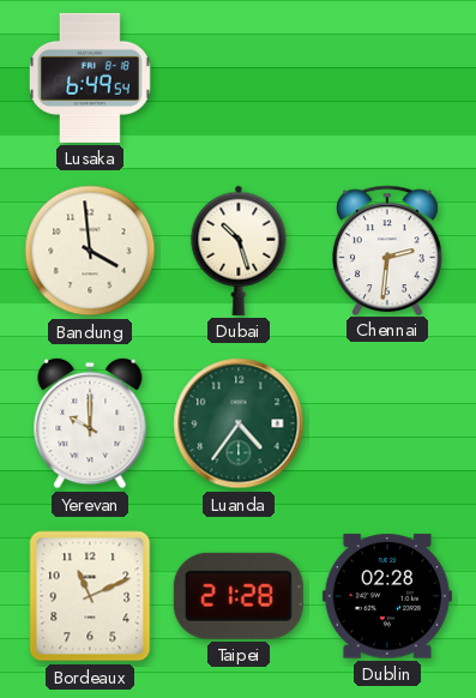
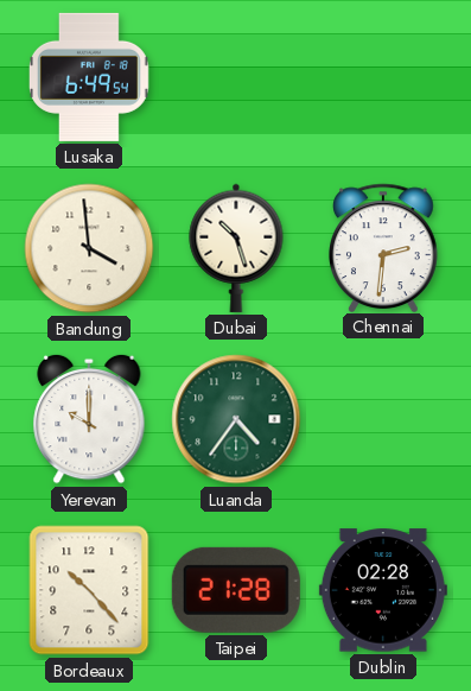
Bordeaux: 11:11 -> 10:23 (89, 590)
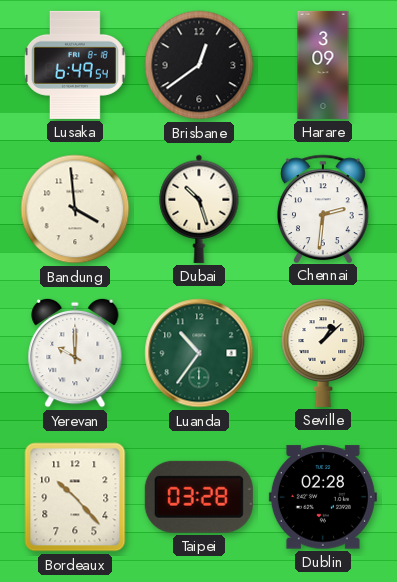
Brisbane: none -> 12:39 (199, 65)
Harare: none -> 3:09 (323, 65)
Luanda: 4:36 -> 10:36 (199, 353)
Seville: none -> 1:08 (323, 353)
Taipei: 21:28 -> 03:28 (199, 497)
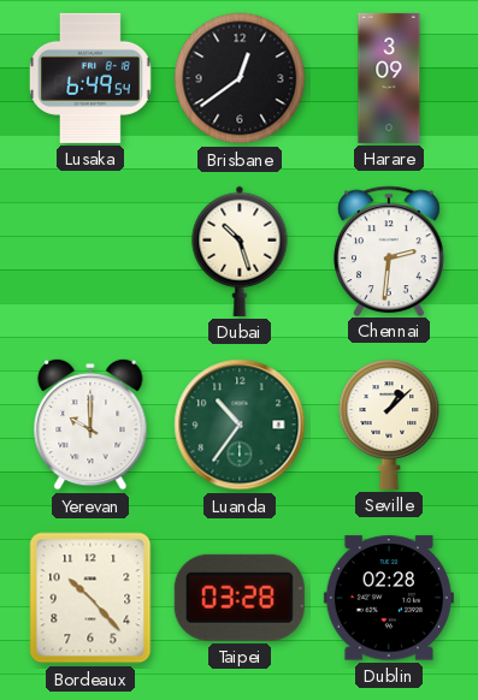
Bandung: 3:59 -> none (75, 209)
